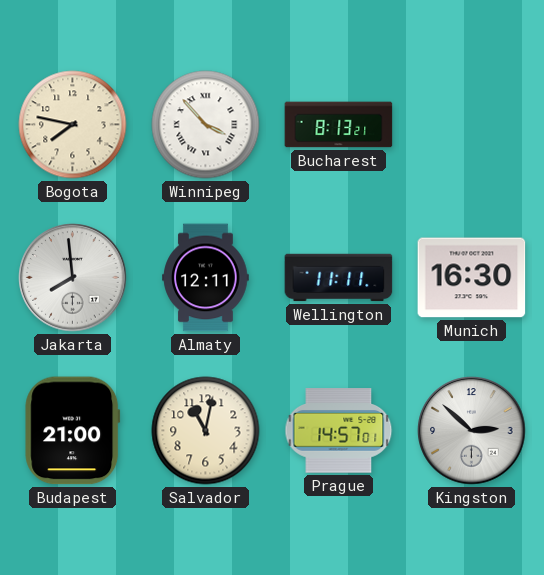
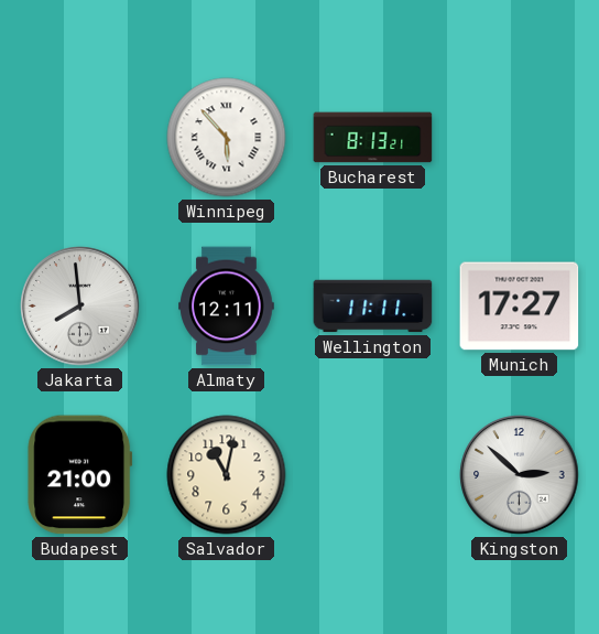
Bogota: 7:47 -> none (73, 125)
Winnipeg: 3:53 -> 5:53 (227, 138)
Munich: 16:30 -> 17:27 (520, 307)
Prague: 14:57 -> none (339, 431)
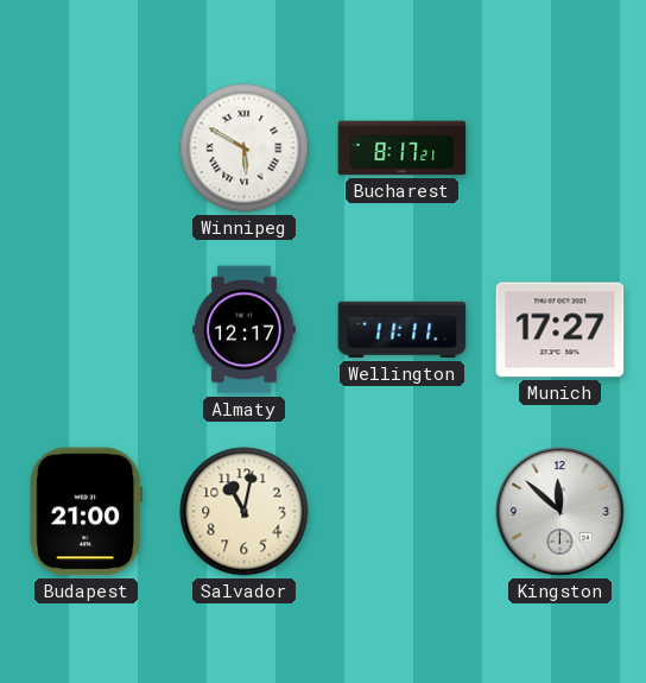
Winnipeg: 5:53 -> 5:50 (245, 148)
Bucharest: 8:13 -> 8:17 (403, 148)
Jakarta: 7:59 -> none (80, 307)
Almaty: 12:11 -> 12:17 (245, 330)
Kingston: 2:52 -> 11:52 (560, 512)
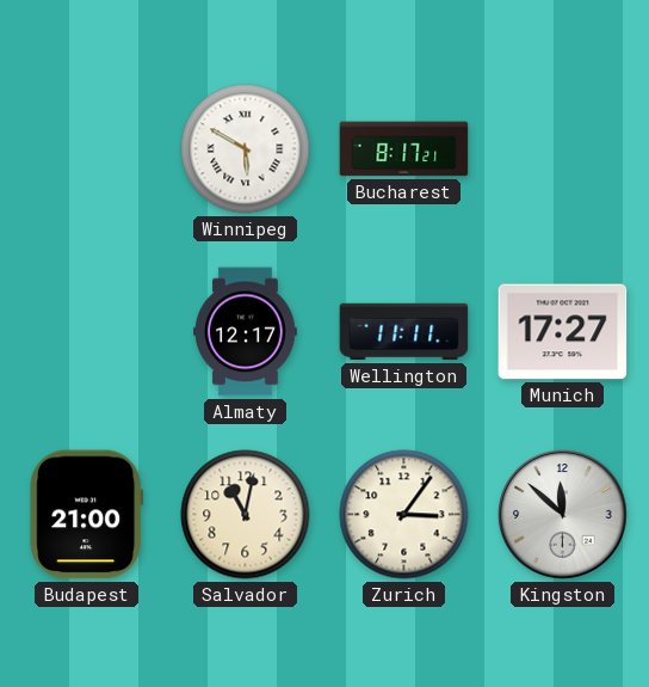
Zurich: none -> 3:06 (404, 515)
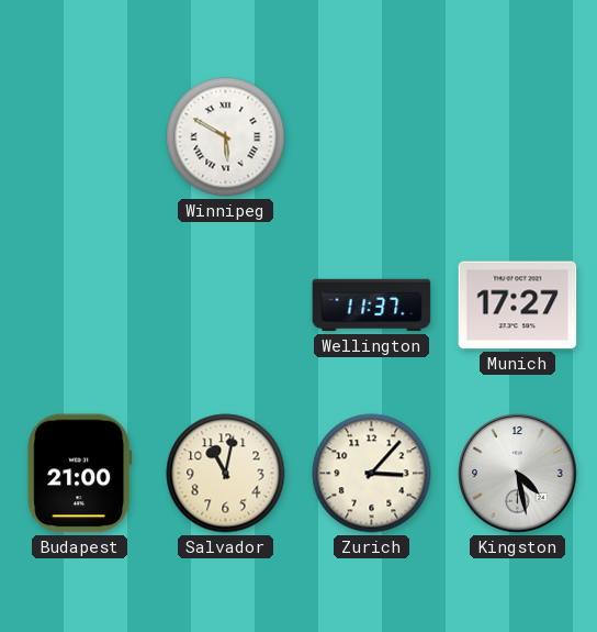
Bucharest: 8:17 -> none (404, 149)
Almaty: 12:17 -> none (246, 332)
Wellington: 11:11 -> 11:37 (372, 306)
Zurich: 3:06 -> 3:07 (372, 474)
Kingston: 11:52 -> 4:28 (518, 474)
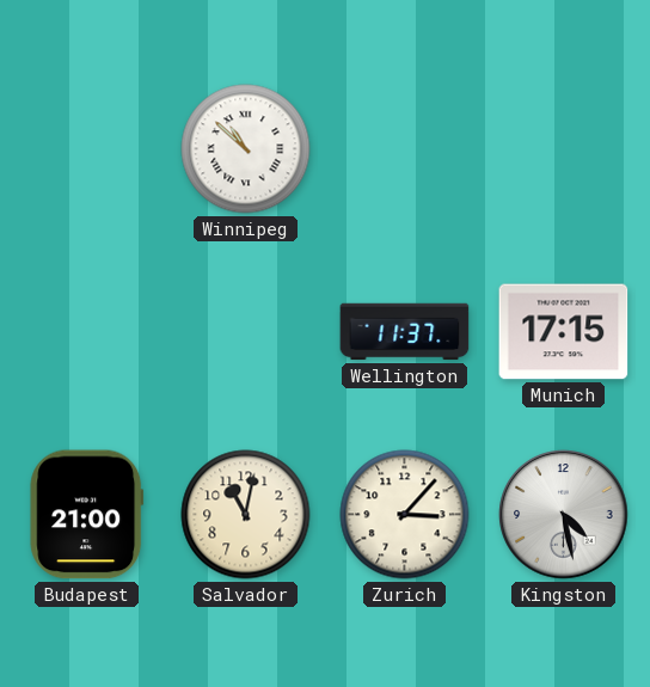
Winnipeg: 5:50 -> 10:52 (246, 149)
Munich: 17:27 -> 17:15 (564, 332)
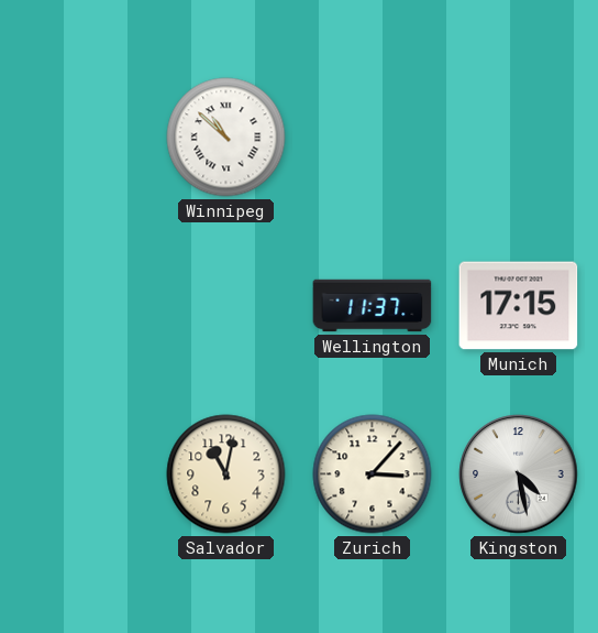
Budapest: 21:00 -> none (87, 515)
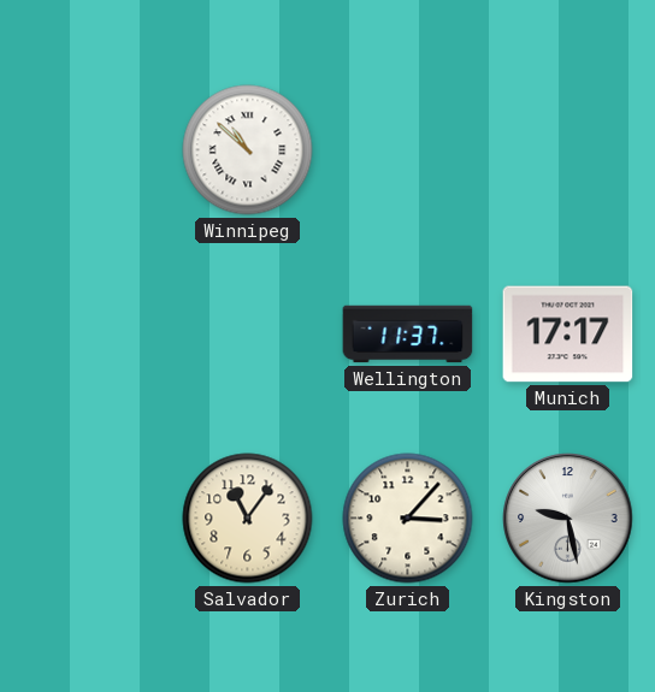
Munich: 17:15 -> 17:17 (568, 335)
Salvador: 11:02 -> 11:06 (248, 519)
Kingston: 4:28 -> 9:28 (568, 519)
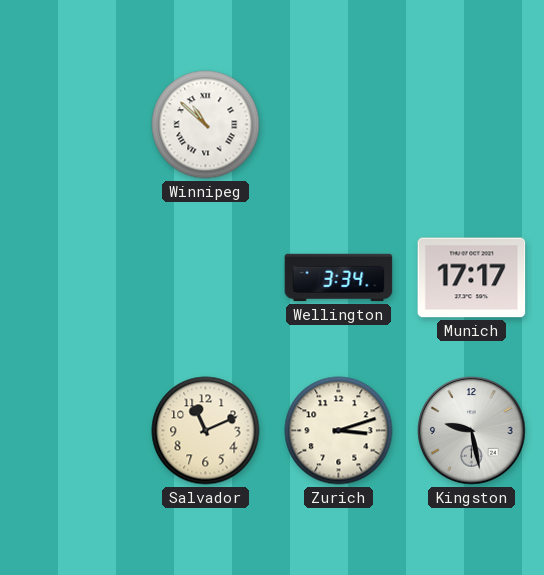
Wellington: 11:37 -> 3:34 (339, 278)
Salvador: 11:06 -> 11:11 (206, 431)
Zurich: 3:07 -> 3:12 (339, 431)
